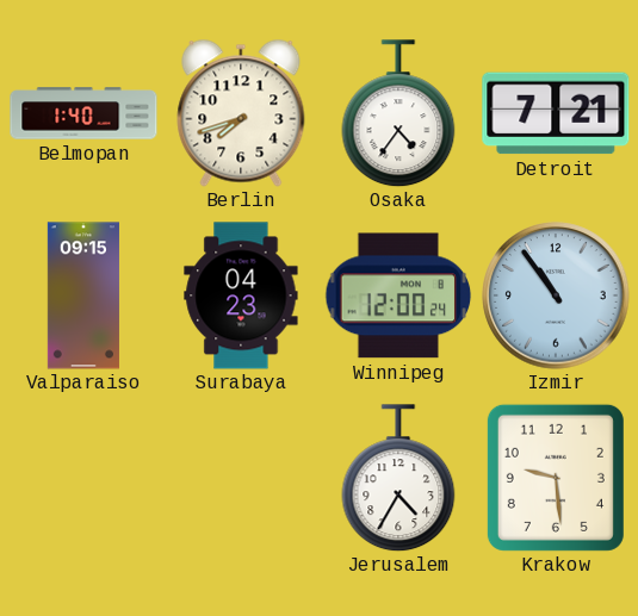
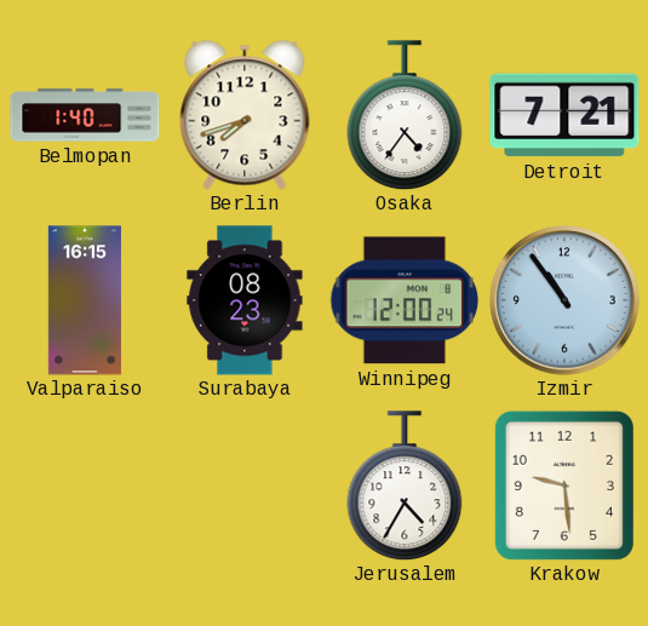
Valparaiso: 09:15 -> 16:15 (85, 300)
Surabaya: 04:23 -> 08:23 (245, 300)
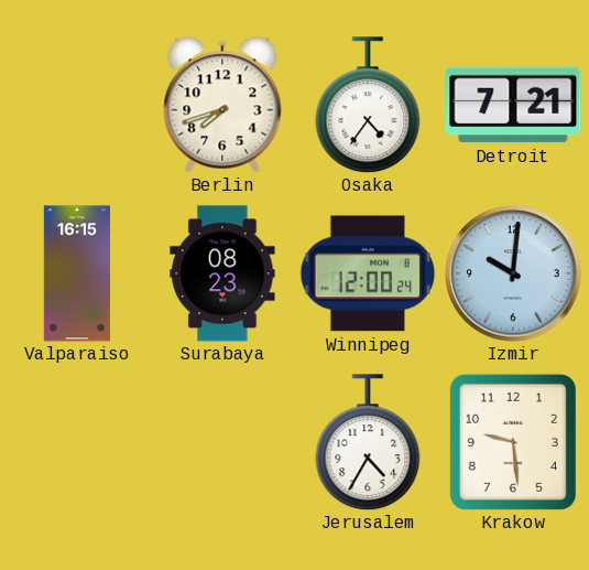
Belmopan: 1:40 -> none (85, 115)
Izmir: 10:54 -> 10:01 (513, 273)
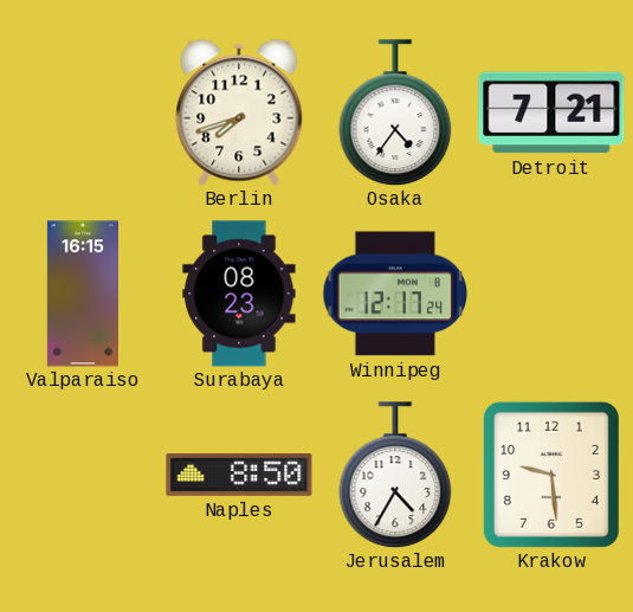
Winnipeg: 12:00 -> 12:17 (395, 294)
Izmir: 10:01 -> none (513, 273)
Naples: none -> 8:50 (239, 475)
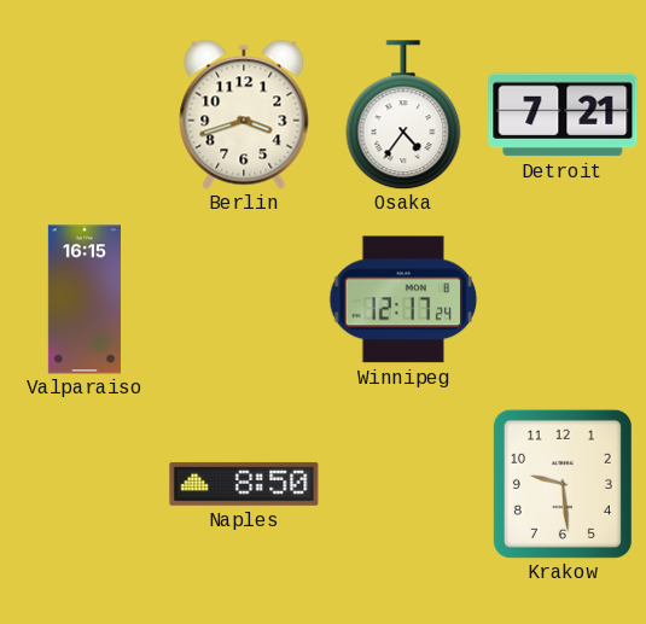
Berlin: 7:42 -> 3:42 (244, 115)
Surabaya: 08:23 -> none (239, 294)
Jerusalem: 4:35 -> none (395, 475)
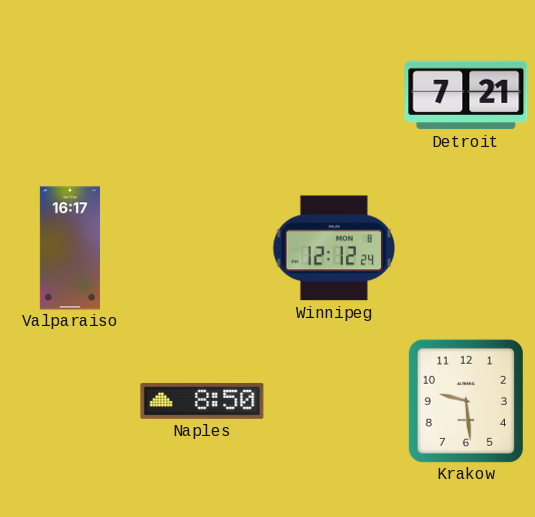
Berlin: 3:42 -> none (244, 115)
Osaka: 4:36 -> none (403, 115)
Valparaiso: 16:15 -> 16:17 (70, 248)
Winnipeg: 12:17 -> 12:12 (334, 248)
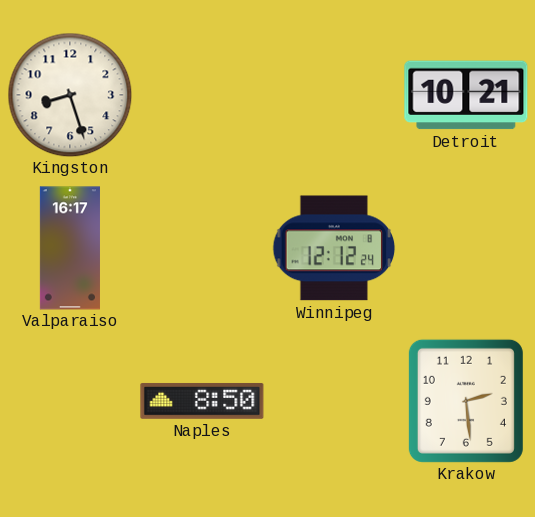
Kingston: none -> 8:27 (70, 95)
Detroit: 7:21 -> 10:21 (466, 95)
Krakow: 9:29 -> 2:29 (466, 401)
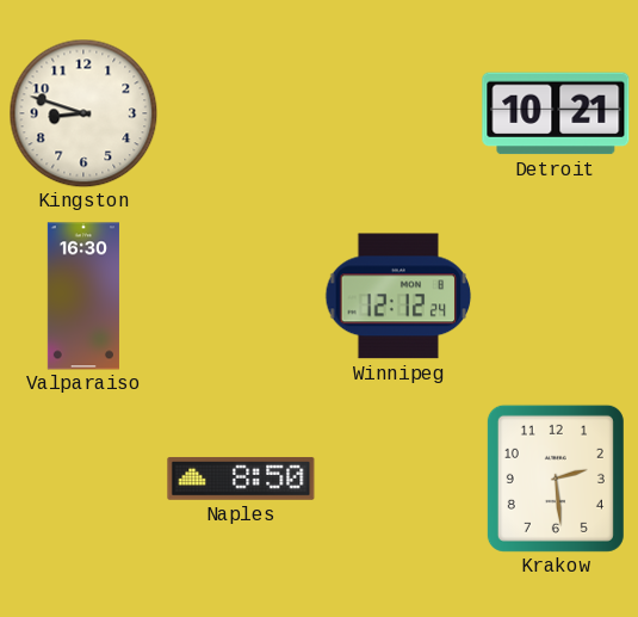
Kingston: 8:27 -> 8:48 (83, 113)
Valparaiso: 16:17 -> 16:30 (83, 296)
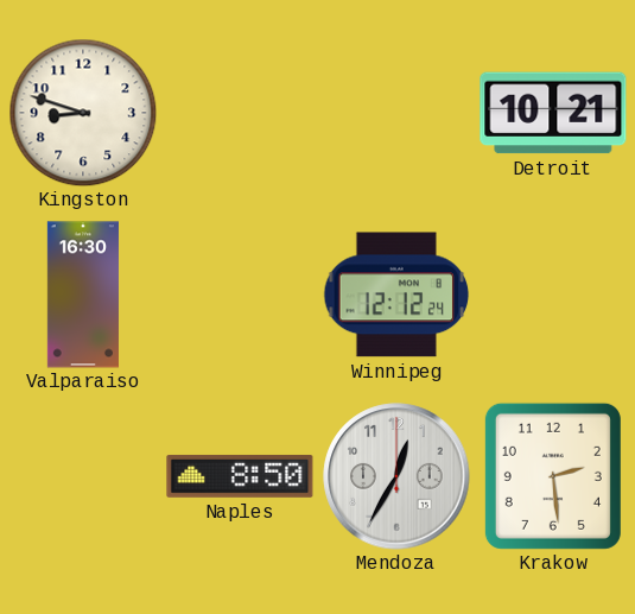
Mendoza: none -> 12:35 (396, 476)
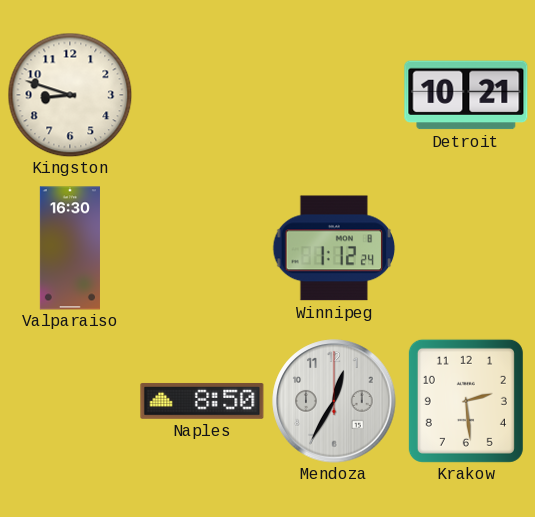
Winnipeg: 12:12 -> 1:12 (334, 248)
